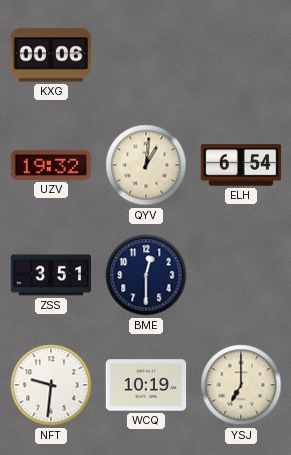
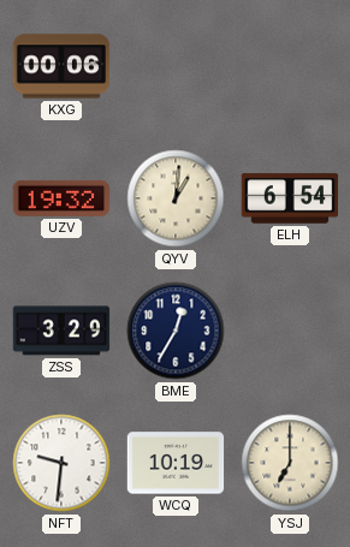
ZSS: 3:51 -> 3:29 (61, 331)
BME: 12:30 -> 12:35 (176, 331)
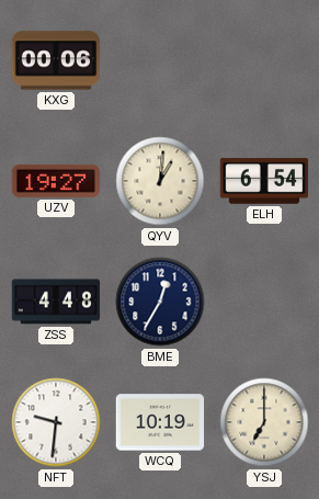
UZV: 19:32 -> 19:27 (56, 181)
ZSS: 3:29 -> 4:48 (56, 302)
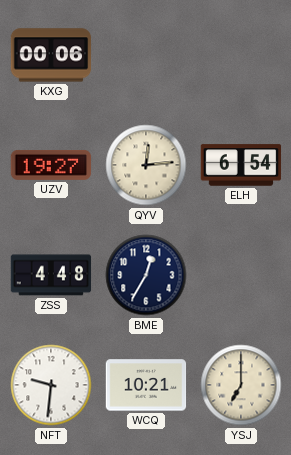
QYV: 1:01 -> 12:14 (146, 165)
WCQ: 10:19 -> 10:21 (146, 385)
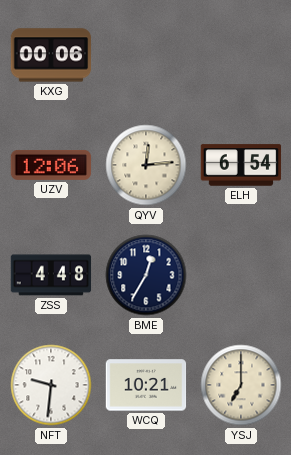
UZV: 19:27 -> 12:06 (51, 165)
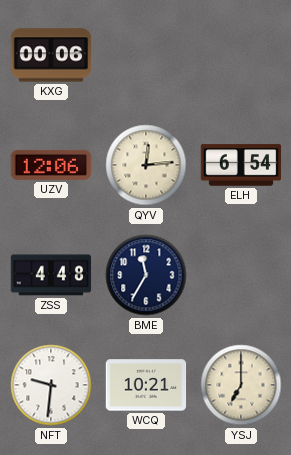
BME: 12:35 -> 11:35 (146, 275)
